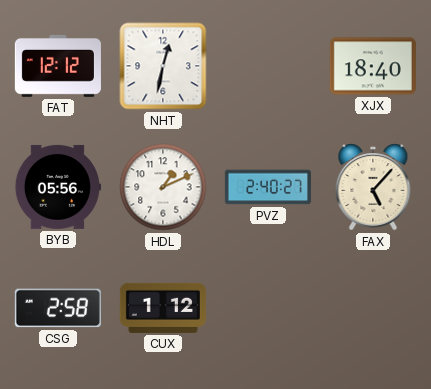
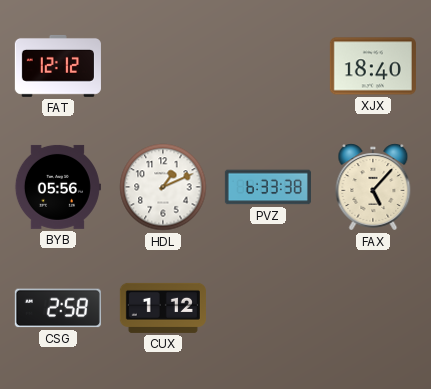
NHT: 12:32 -> none (163, 66)
PVZ: 2:40 -> 6:33 (268, 187)
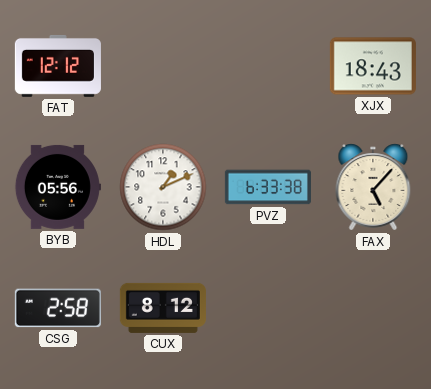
XJX: 18:40 -> 18:43 (373, 66)
CUX: 1:12 -> 8:12 (163, 308)
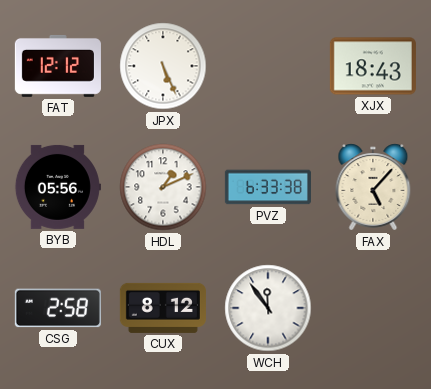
JPX: none -> 5:26 (163, 66)
WCH: none -> 11:54 (268, 308)
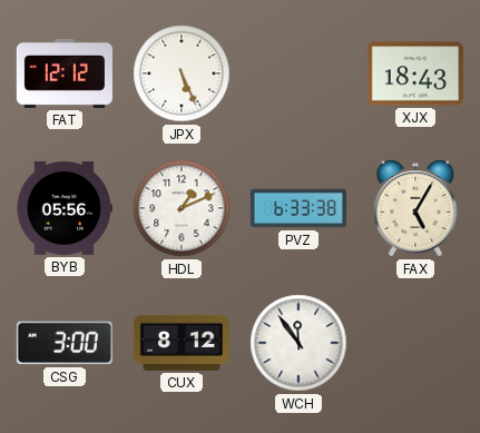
FAX: 5:07 -> 5:05 (415, 208)
CSG: 2:58 -> 3:00 (65, 343)
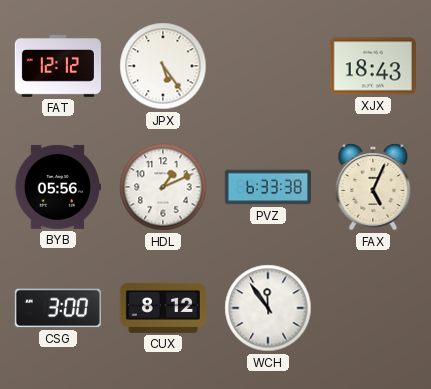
JPX: 5:26 -> 5:24 (163, 66)
FAX: 5:05 -> 5:04 (373, 187)
